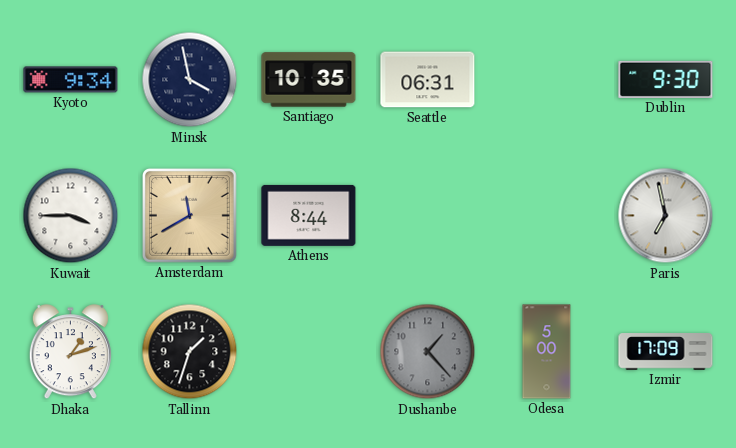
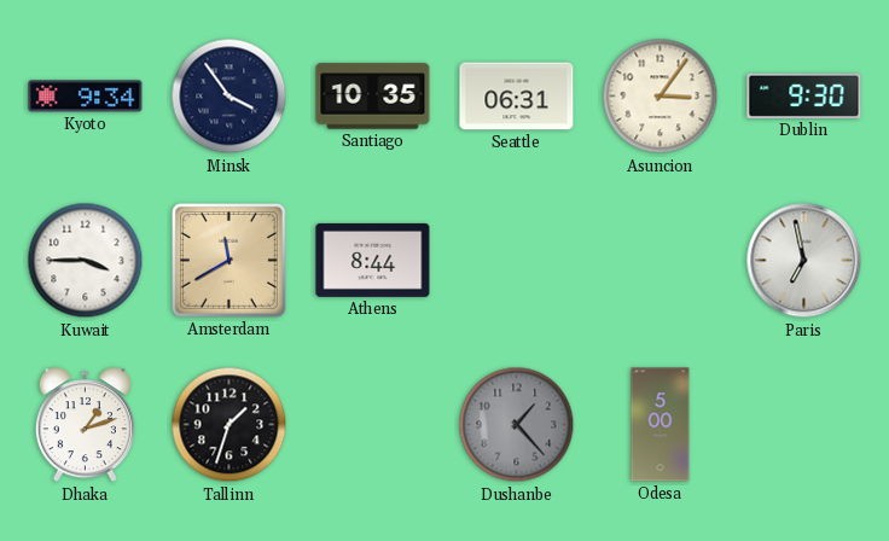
Minsk: 3:58 -> 3:54 (229, 97)
Asuncion: none -> 3:06 (661, 97)
Izmir: 17:09 -> none (666, 352)
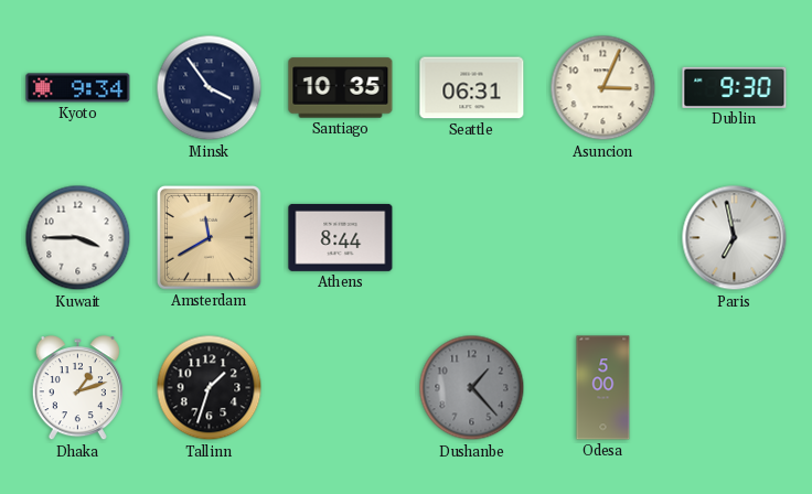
Asuncion: 3:06 -> 3:04 (603, 88)
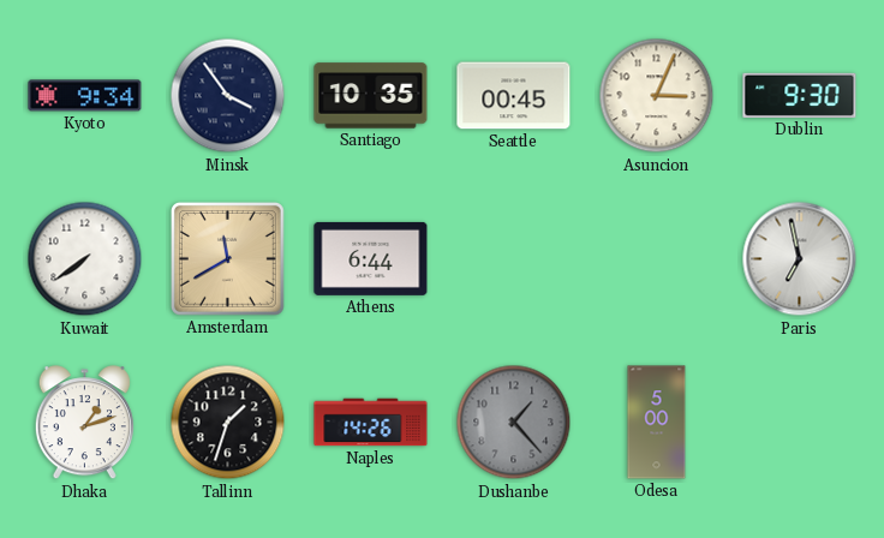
Seattle: 06:31 -> 00:45 (514, 96)
Kuwait: 3:45 -> 7:39 (85, 259)
Athens: 8:44 -> 6:44 (371, 258)
Naples: none -> 14:26 (371, 423)
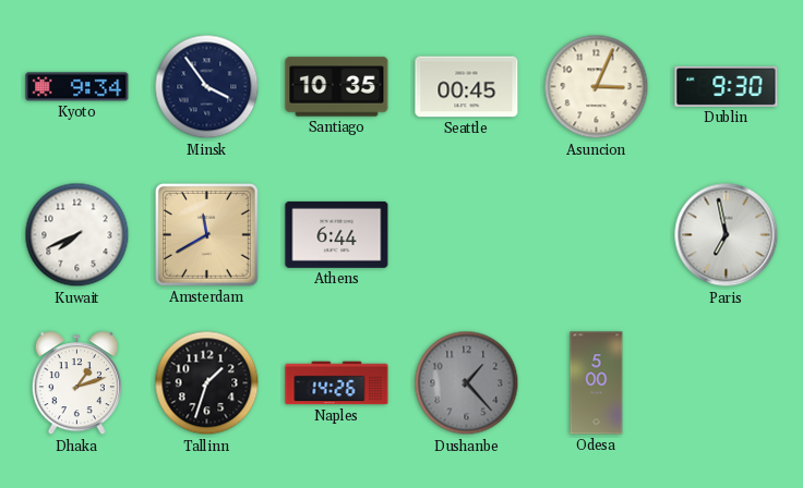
Kuwait: 7:39 -> 7:41 (77, 235)
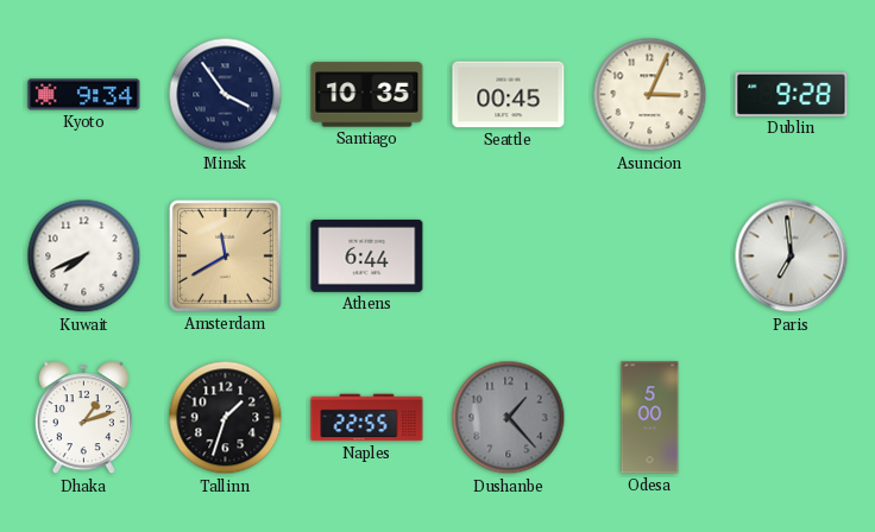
Dublin: 9:30 -> 9:28 (792, 94)
Paris: 6:58 -> 6:59 (792, 256)
Naples: 14:26 -> 22:55 (367, 418)
